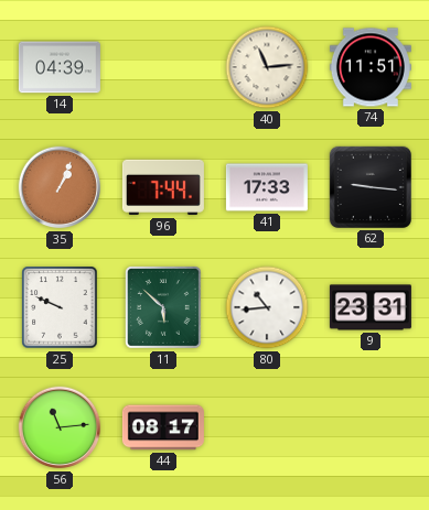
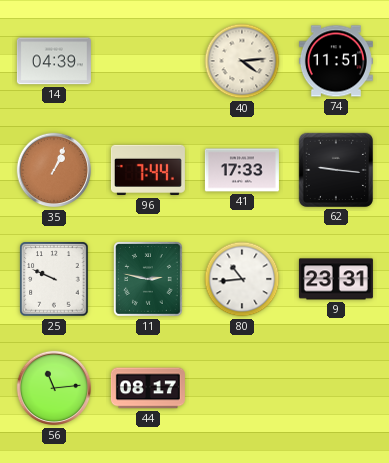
40: 11:14 -> 4:14 (242, 61)
11: 5:52 -> 2:47 (149, 280)
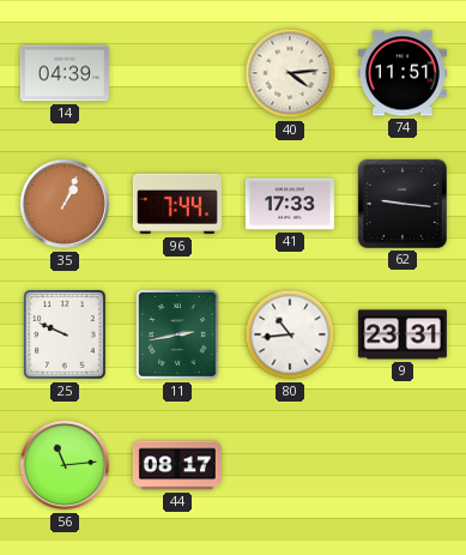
11: 2:47 -> 2:43 (178, 336)
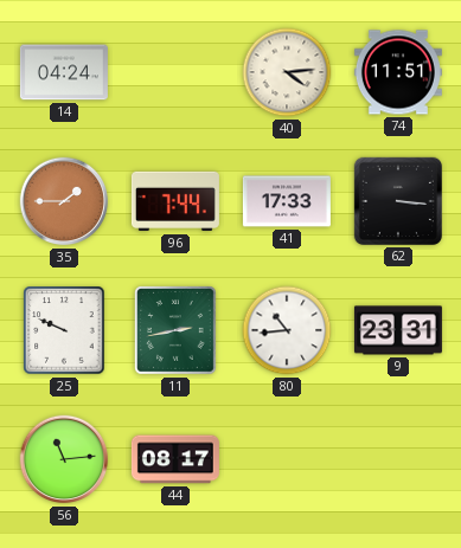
14: 04:39 -> 04:24 (64, 72)
35: 1:04 -> 1:45 (64, 201)
62: 9:16 -> 3:16 (398, 201)
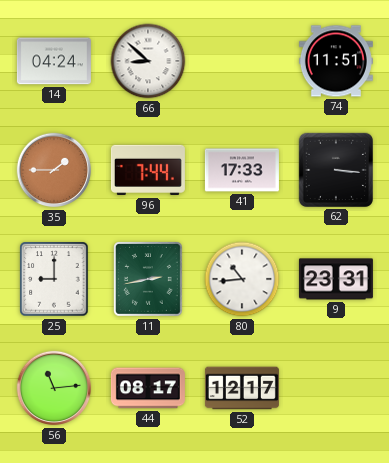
66: none -> 8:52 (148, 61)
40: 4:14 -> none (287, 72)
25: 9:49 -> 9:00 (54, 279)
52: none -> 12:17 (242, 388)
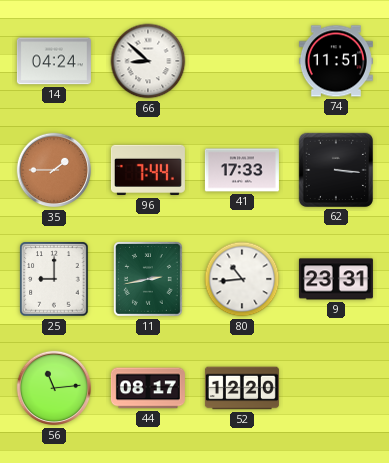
52: 12:17 -> 12:20 (242, 388)
